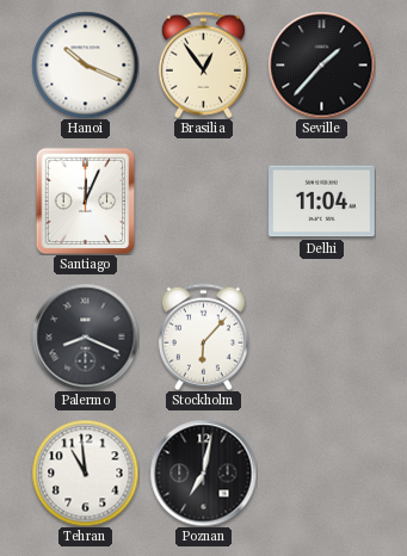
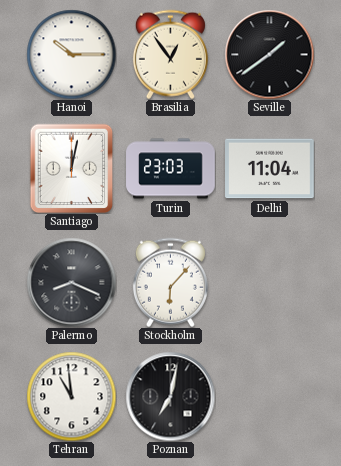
Hanoi: 10:19 -> 10:15 (71, 54)
Seville: 1:37 -> 1:39 (269, 54)
Santiago: 12:04 -> 12:02 (72, 168)
Turin: none -> 23:03 (171, 169)
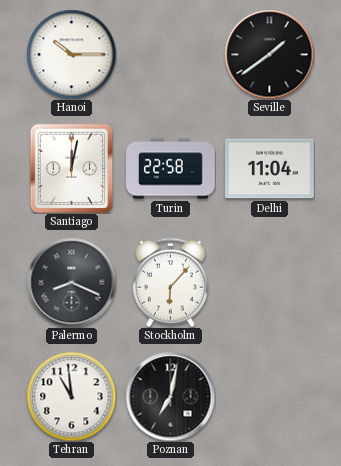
Brasilia: 12:54 -> none (170, 54)
Turin: 23:03 -> 22:58 (171, 169)
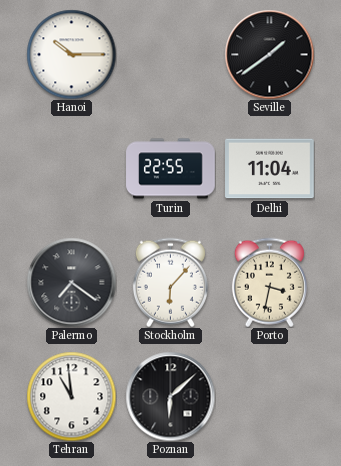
Santiago: 12:02 -> none (72, 168)
Turin: 22:58 -> 22:55 (171, 169)
Palermo: 8:19 -> 7:21 (71, 282)
Porto: none -> 3:32 (269, 282)
Poznan: 7:02 -> 6:08 (170, 396)
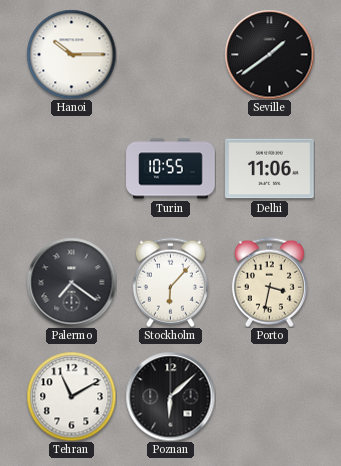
Turin: 22:55 -> 10:55 (171, 169)
Delhi: 11:04 -> 11:06 (270, 169)
Tehran: 10:59 -> 11:10 (71, 396)
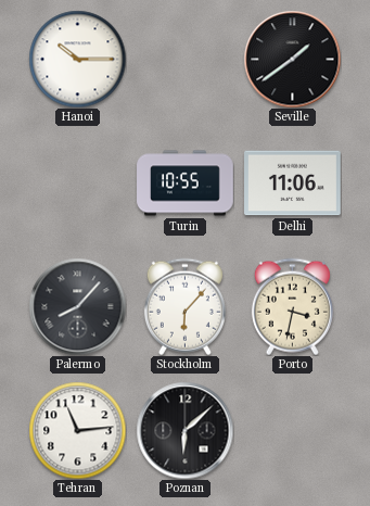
Palermo: 7:21 -> 8:07 (77, 306)
Tehran: 11:10 -> 11:14 (77, 430)
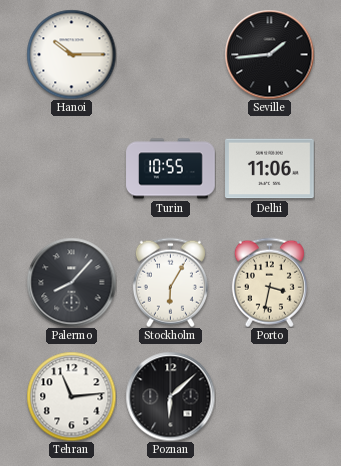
Seville: 1:39 -> 1:44 (269, 54)
Stockholm: 6:07 -> 6:05 (170, 282)
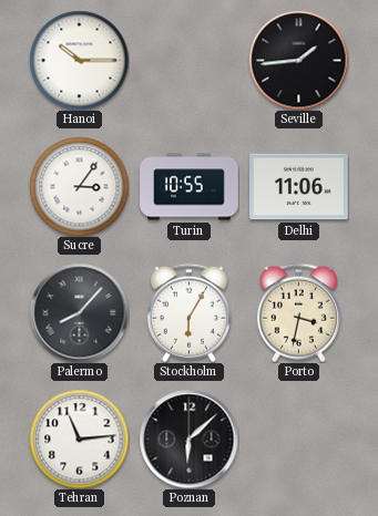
Sucre: none -> 3:06 (79, 186)
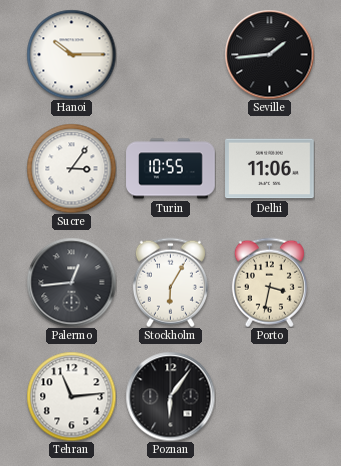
Palermo: 8:07 -> 12:44 (71, 282)
Poznan: 6:08 -> 6:06 (170, 396)
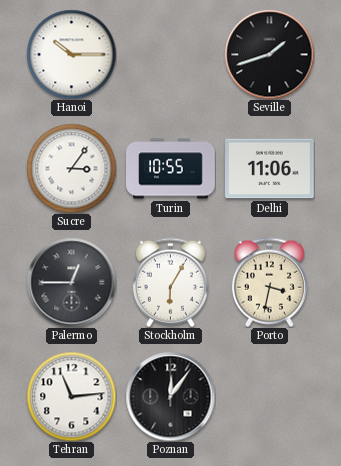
Seville: 1:44 -> 1:42 (269, 54)
Palermo: 12:44 -> 12:45 (71, 282)
Poznan: 6:06 -> 12:06 (170, 396)
